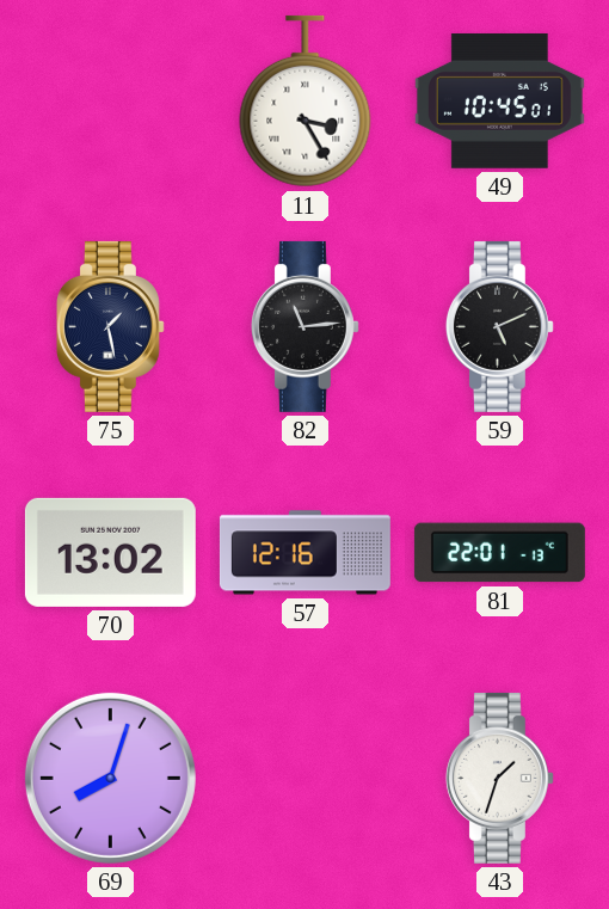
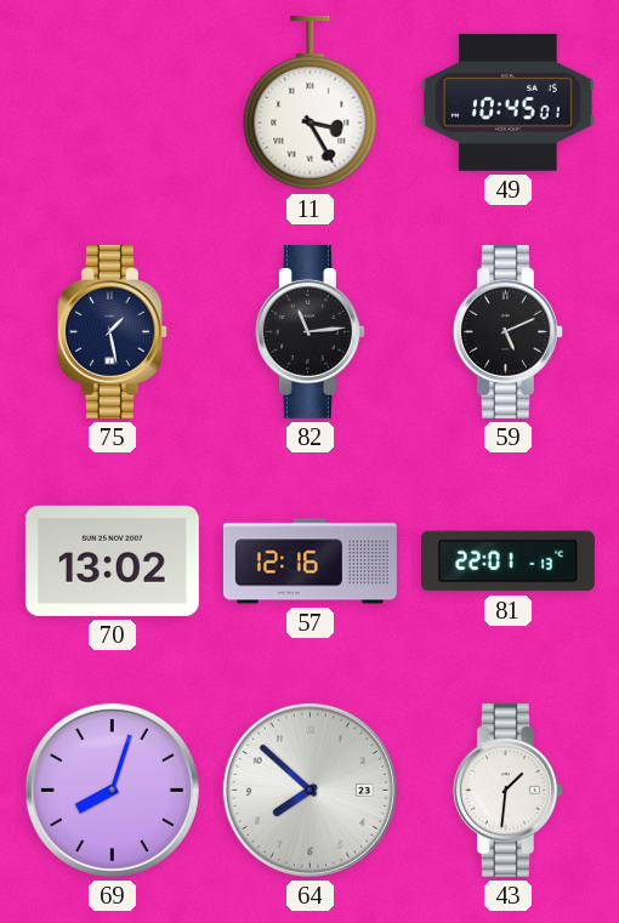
64: none -> 7:52 (309, 790)
43: 1:33 -> 1:31 (507, 790)
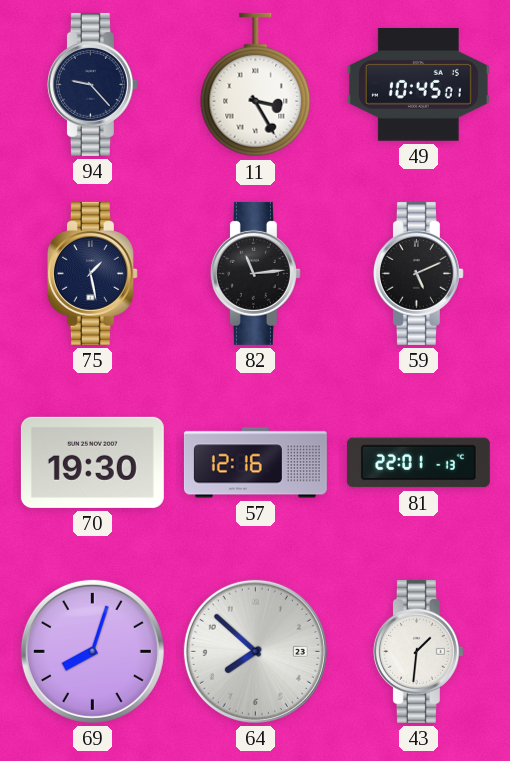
94: none -> 9:23 (92, 84)
70: 13:02 -> 19:30 (92, 462)
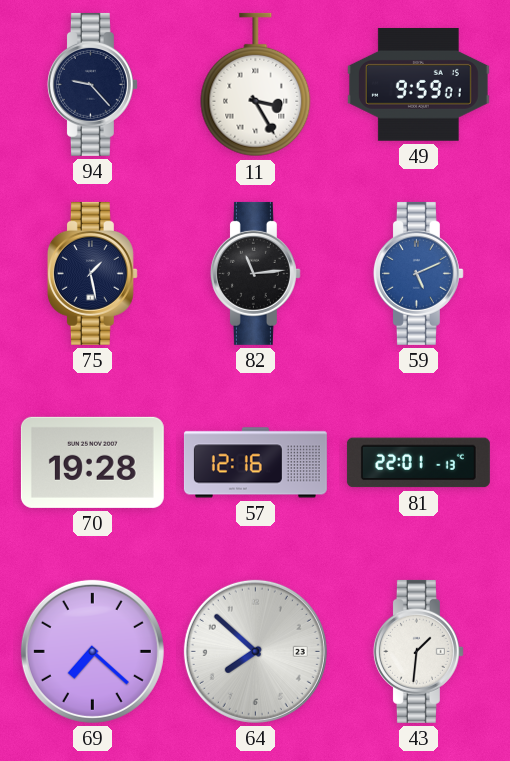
49: 10:45 -> 9:59 (418, 84)
59 dial: black -> blue (418, 273)
70: 19:30 -> 19:28 (92, 462)
69: 8:03 -> 7:22 (92, 651)
